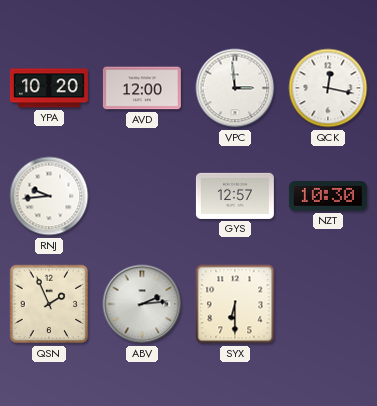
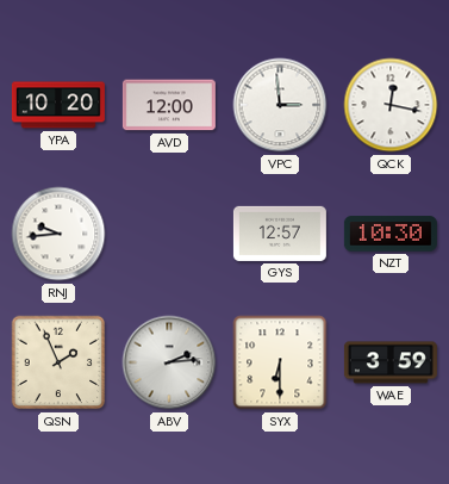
WAE: none -> 3:59 (391, 362)
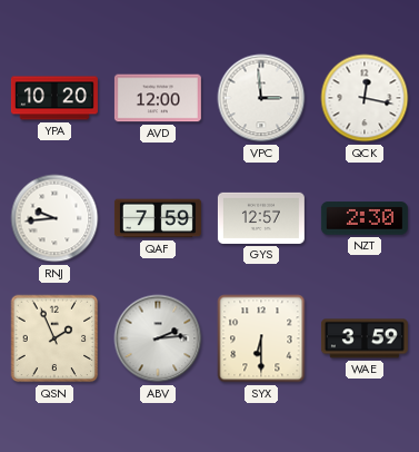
QAF: none -> 7:59 (158, 218)
NZT: 10:30 -> 2:30 (365, 218)
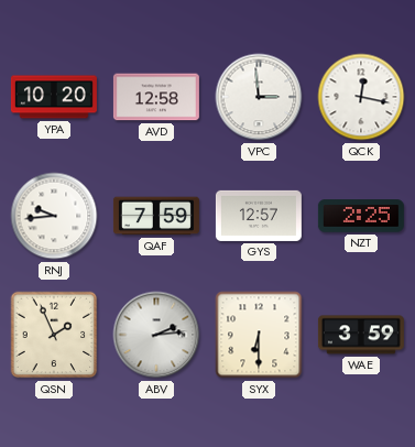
AVD: 12:00 -> 12:58 (156, 97)
NZT: 2:30 -> 2:25 (361, 216)
